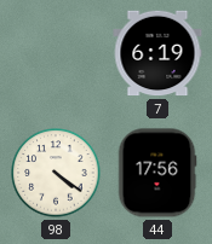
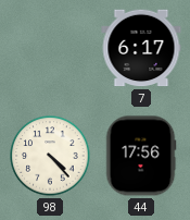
7: 6:19 -> 6:17 (141, 48)
98: 4:21 -> 4:23 (50, 156)
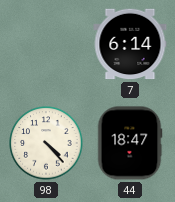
7: 6:17 -> 6:14 (130, 44)
44: 17:56 -> 18:47 (130, 143)
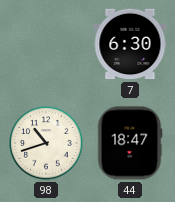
7: 6:14 -> 6:30 (130, 44)
98: 4:23 -> 10:42 (46, 143)
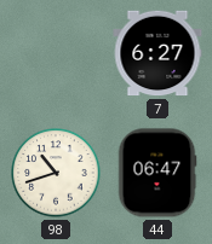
7: 6:30 -> 6:27 (157, 53)
44: 18:47 -> 06:47 (157, 173)
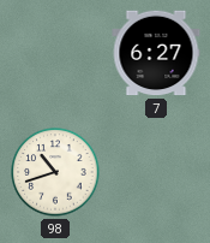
44: 06:47 -> none (157, 173)
